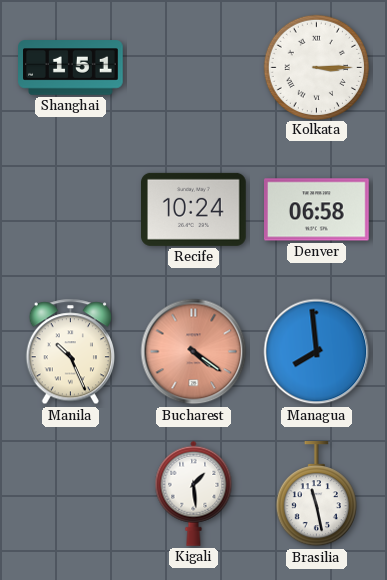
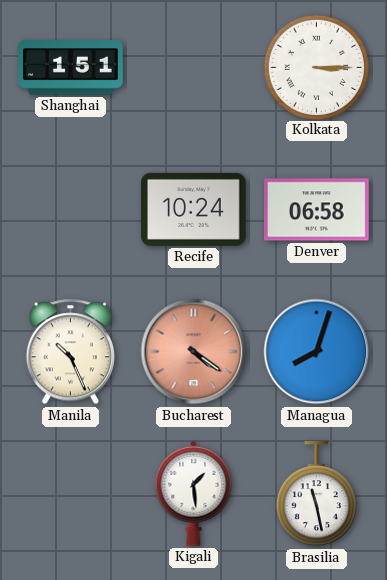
Managua: 7:59 -> 8:03 (317, 352)
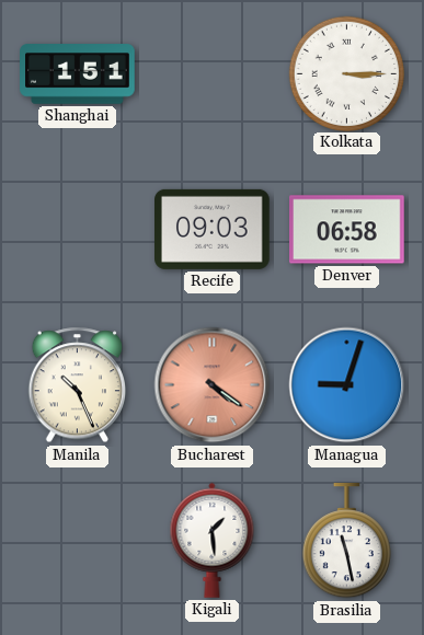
Recife: 10:24 -> 09:03 (213, 229)
Managua: 8:03 -> 9:03 (347, 385)
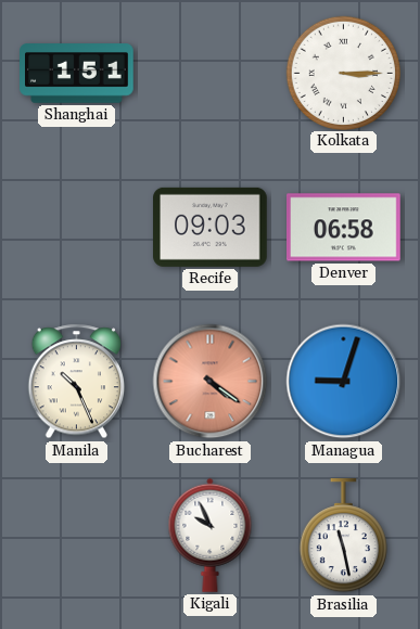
Kigali: 1:29 -> 9:56 (211, 535)
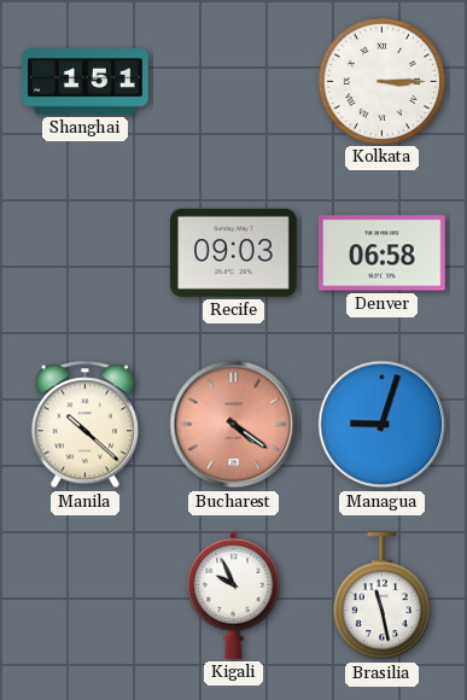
Manila: 10:26 -> 10:22 (84, 425)
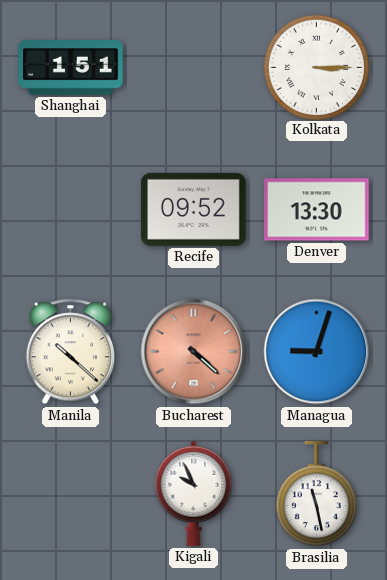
Recife: 09:03 -> 09:52 (194, 209)
Denver: 06:58 -> 13:30 (317, 210)
Bucharest: 4:21 -> 4:22 (194, 352)
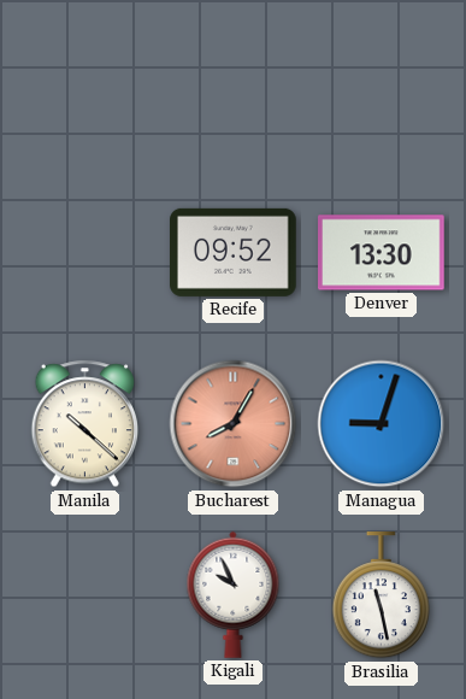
Shanghai: 1:51 -> none (71, 68)
Kolkata: 3:15 -> none (316, 67)
Bucharest: 4:22 -> 8:05 (234, 424)
